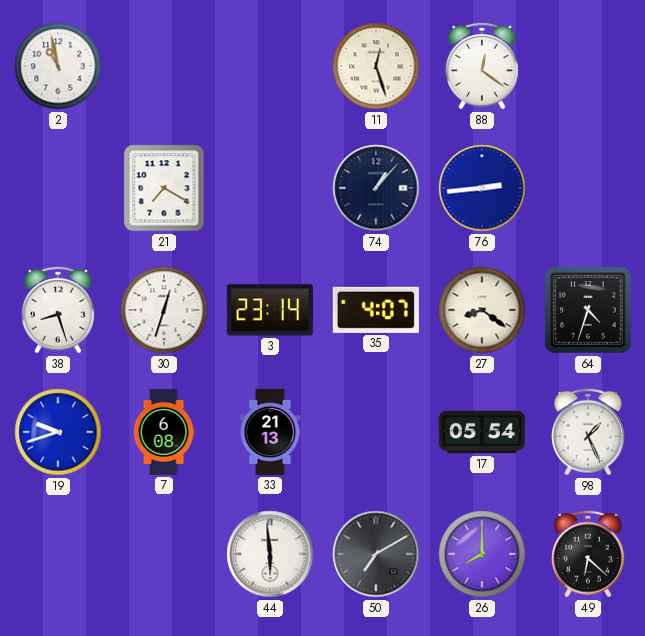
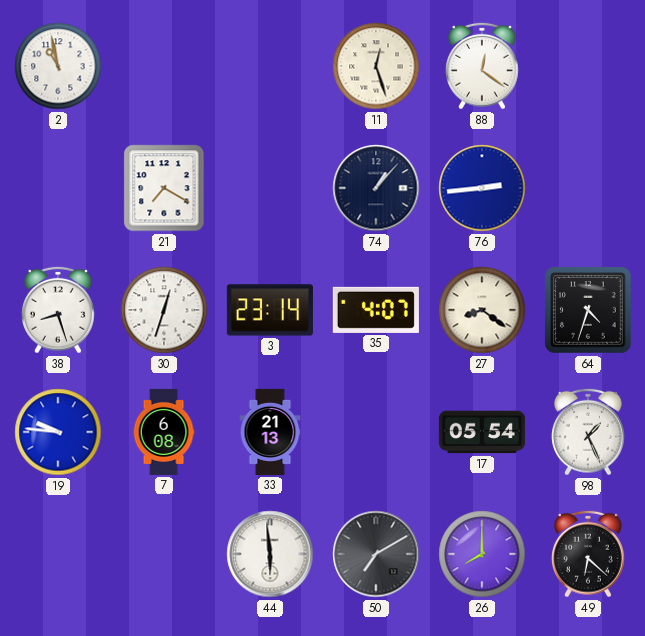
19: 9:42 -> 9:46 (58, 432)
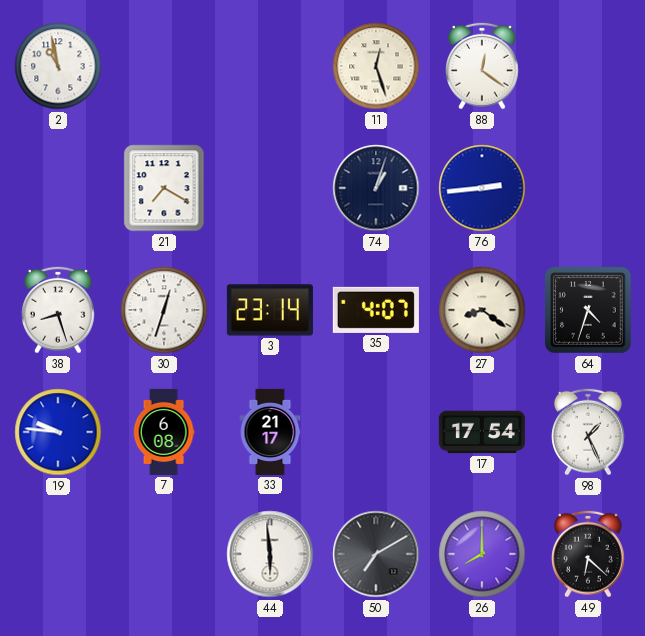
74: 1:07 -> 1:03 (376, 188)
33: 21:13 -> 21:17 (270, 432)
17: 05:54 -> 17:54 (482, 432)
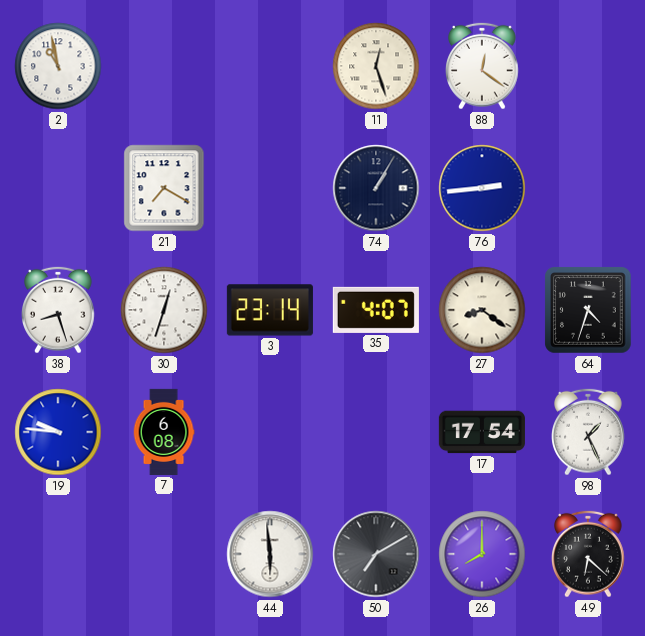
74: 1:03 -> 1:05 (376, 188)
33: 21:17 -> none (270, 432)
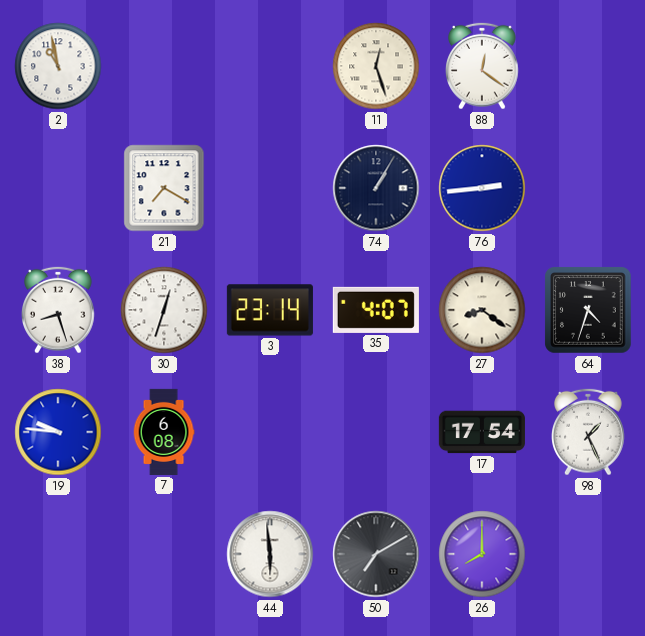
49: 6:22 -> none (589, 554)
